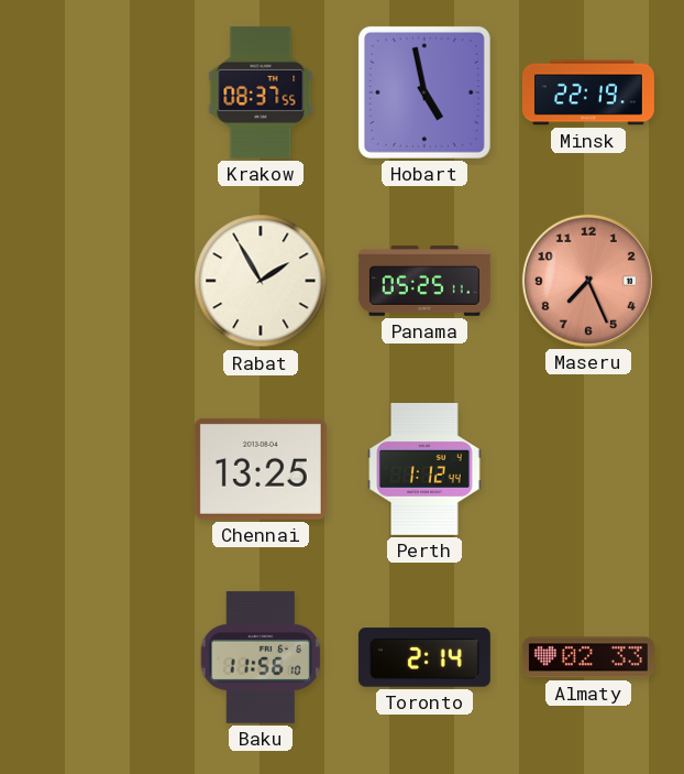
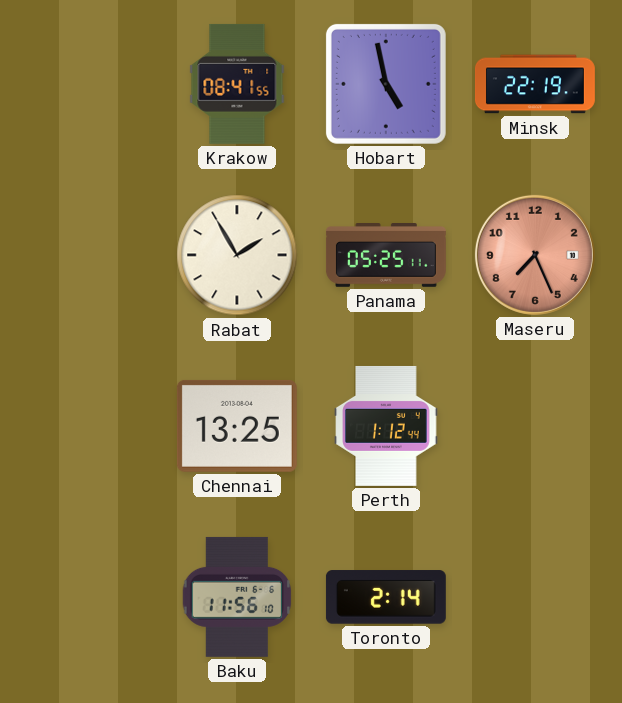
Krakow: 08:37 -> 08:41 (237, 84)
Almaty: 02:33 -> none (588, 657)
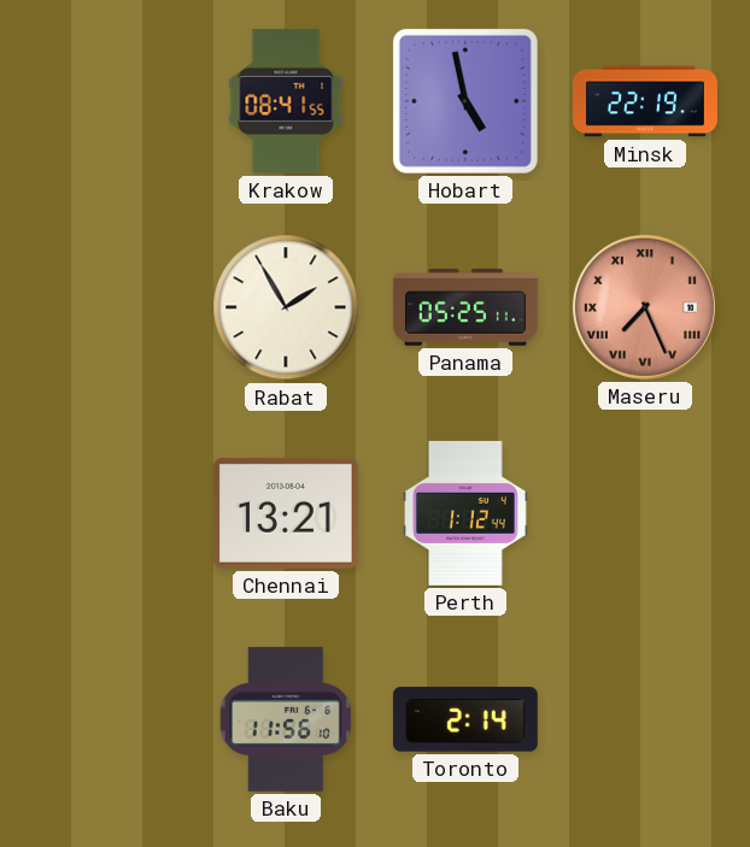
Maseru numerals: Arabic -> Roman (645, 307)
Chennai: 13:25 -> 13:21 (286, 513)
